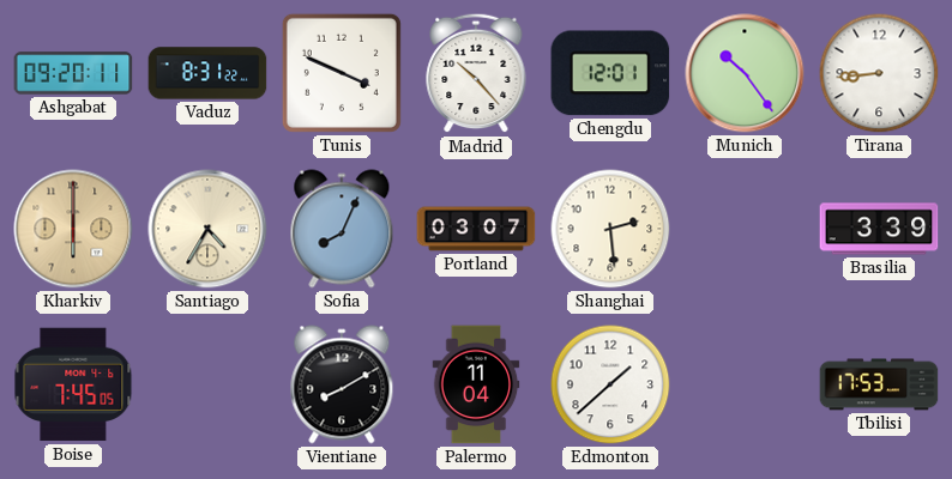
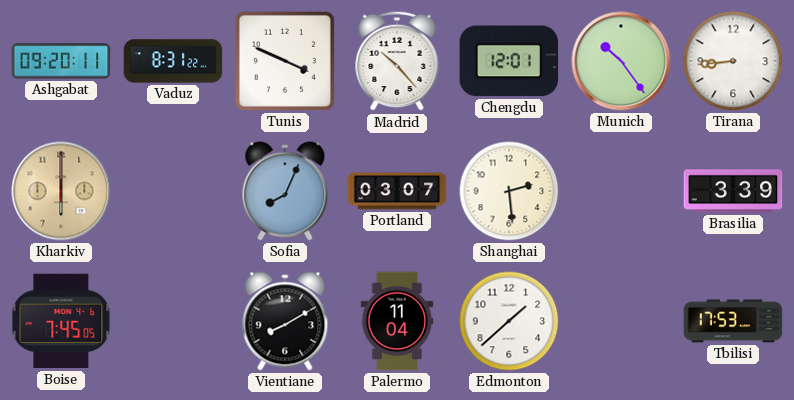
Santiago: 4:35 -> none (207, 229)
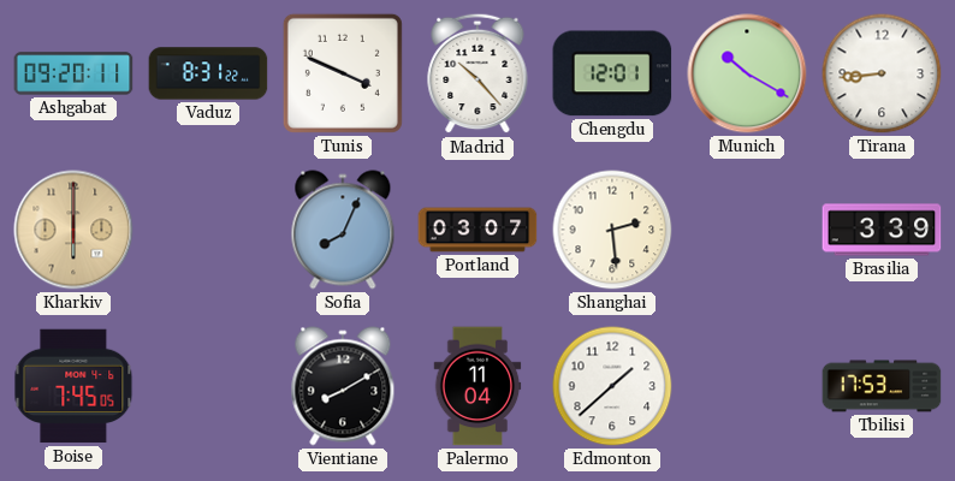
Munich: 10:24 -> 10:20 (747, 73)
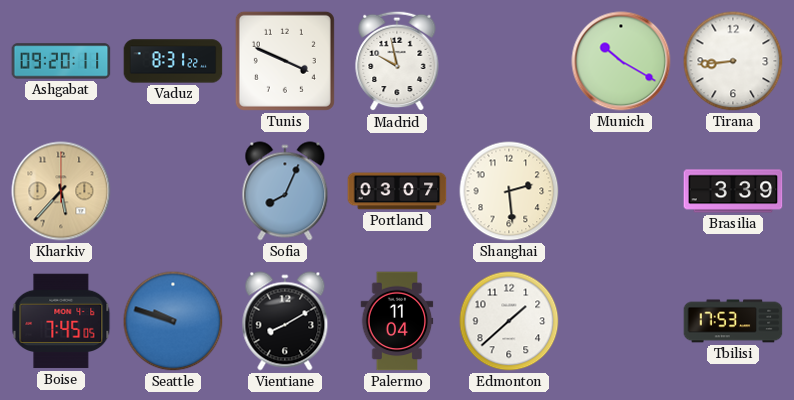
Madrid: 10:23 -> 9:58 (397, 61)
Chengdu: 12:01 -> none (612, 73)
Kharkiv: 6:00 -> 5:37 (61, 191)
Seattle: none -> 9:48 (173, 321)
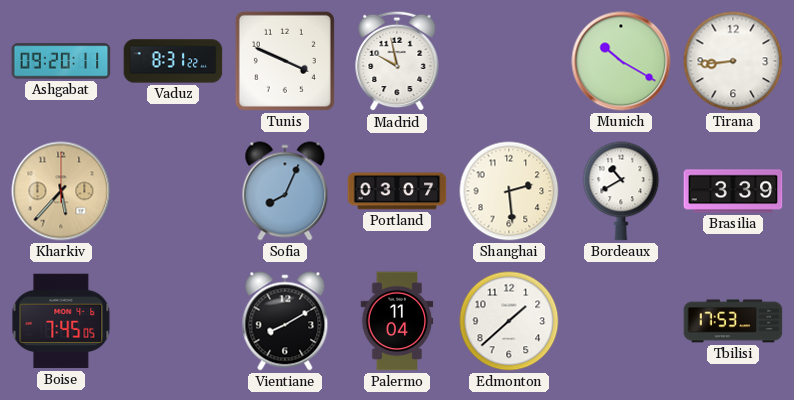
Bordeaux: none -> 10:40 (621, 191)
Seattle: 9:48 -> none (173, 321)
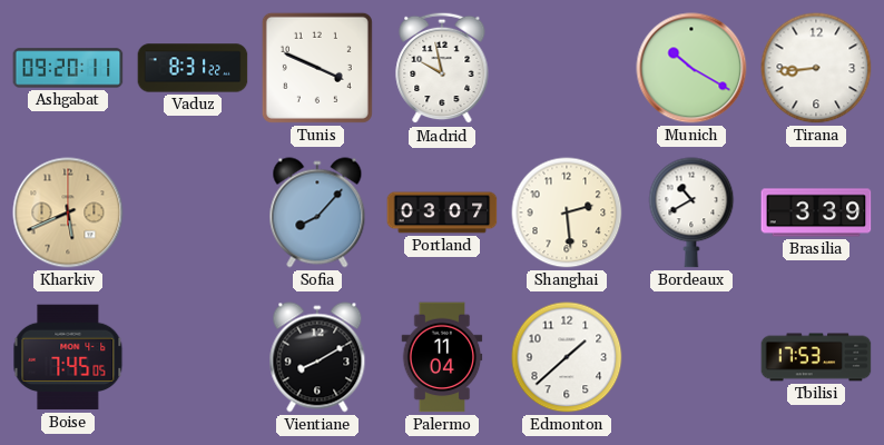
Kharkiv: 5:37 -> 5:41 (68, 212)
Sofia: 8:04 -> 8:07 (317, 212)
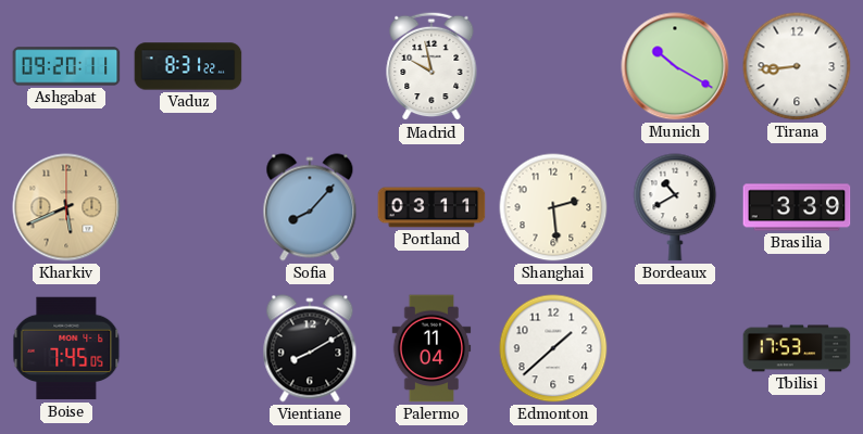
Tunis: 3:49 -> none (317, 68)
Portland: 03:07 -> 03:11 (431, 207)
